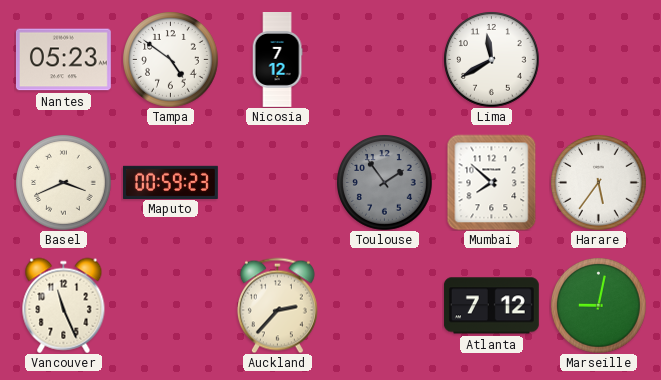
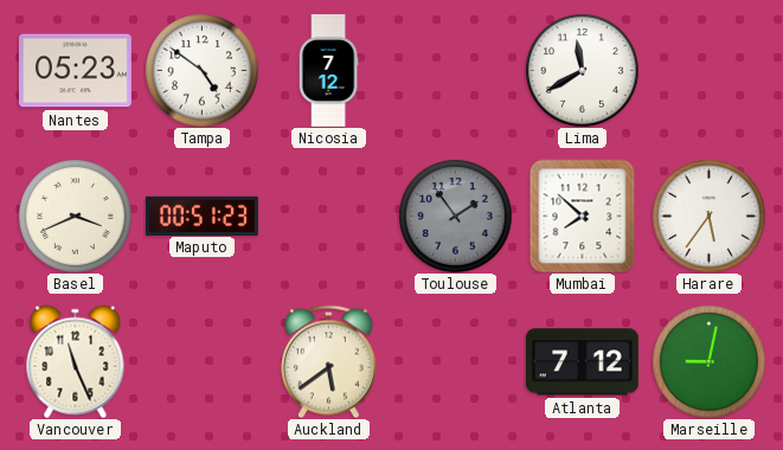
Maputo: 00:59 -> 00:51 (201, 216)
Auckland: 2:37 -> 5:39 (328, 361)
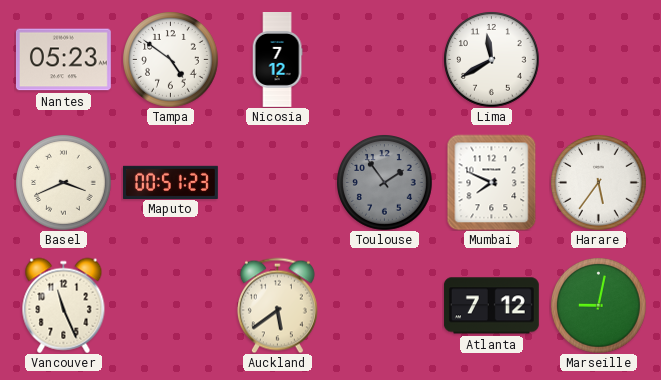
Mumbai: 7:52 -> 7:49 (492, 182)
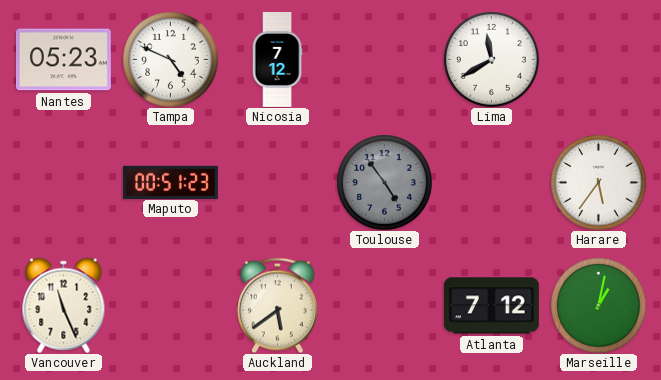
Tampa: 4:51 -> 4:49 (171, 60)
Basel: 3:41 -> none (64, 183)
Toulouse: 1:54 -> 4:54 (385, 183)
Mumbai: 7:49 -> none (492, 182)
Marseille: 9:02 -> 1:02 (599, 306)
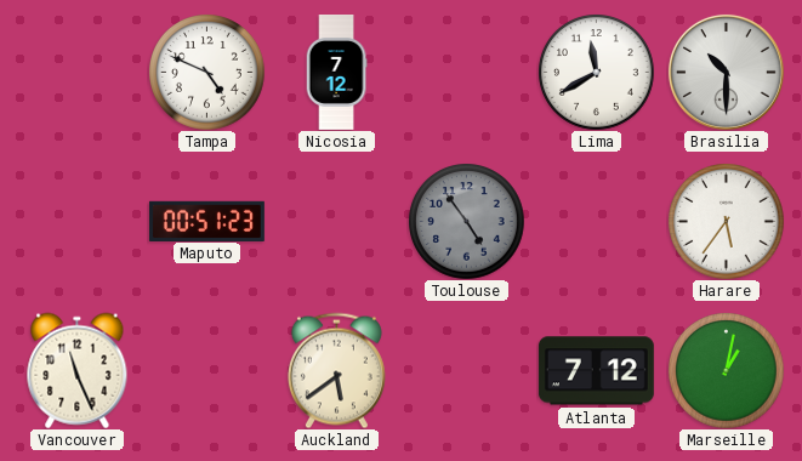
Nantes: 05:23 -> none (63, 60)
Brasilia: none -> 10:30 (726, 72)
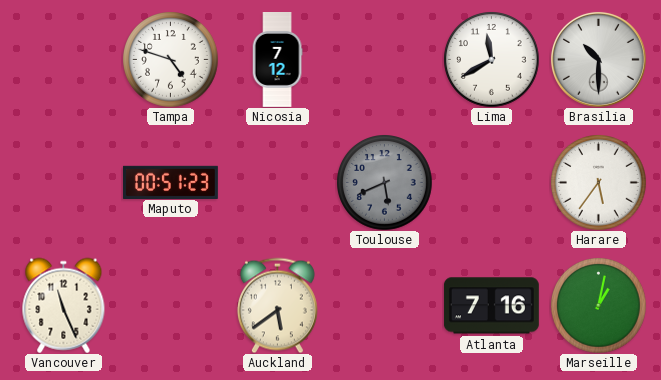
Tampa: 4:49 -> 4:48 (171, 60)
Toulouse: 4:54 -> 5:41 (385, 183)
Atlanta: 7:12 -> 7:16 (491, 306)
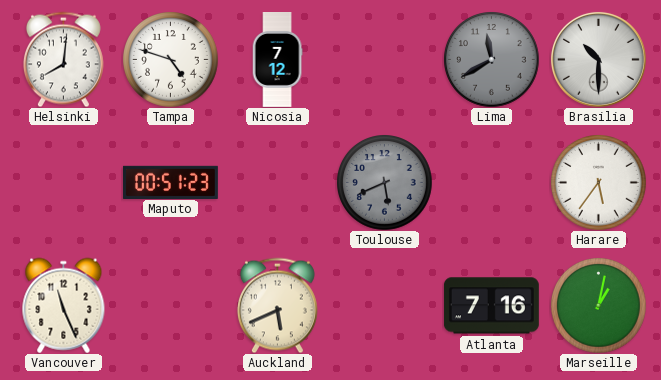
Helsinki: none -> 8:01 (63, 59)
Lima dial: white -> grey (492, 60)
Auckland: 5:39 -> 5:41 (277, 305)
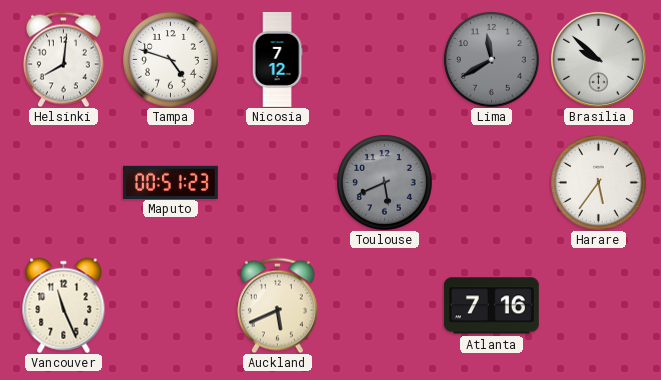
Brasilia: 10:30 -> 9:52 (598, 59)
Marseille: 1:02 -> none (599, 306)
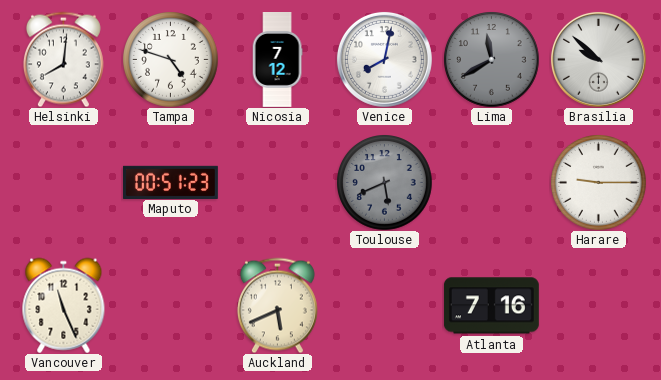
Venice: none -> 8:02 (384, 59)
Harare: 5:36 -> 9:15 (599, 183)
